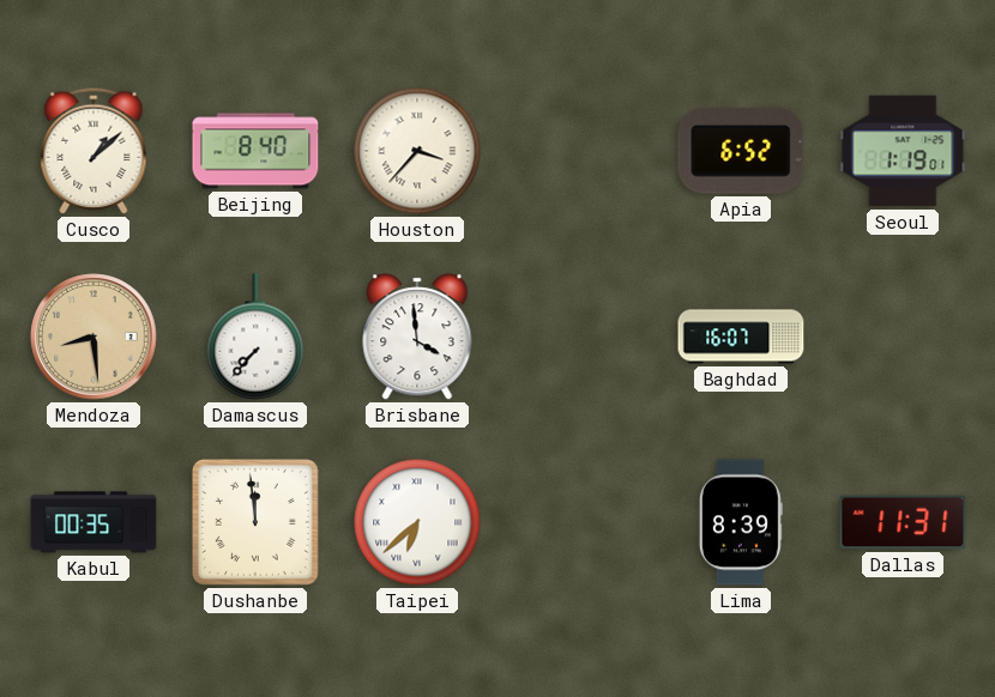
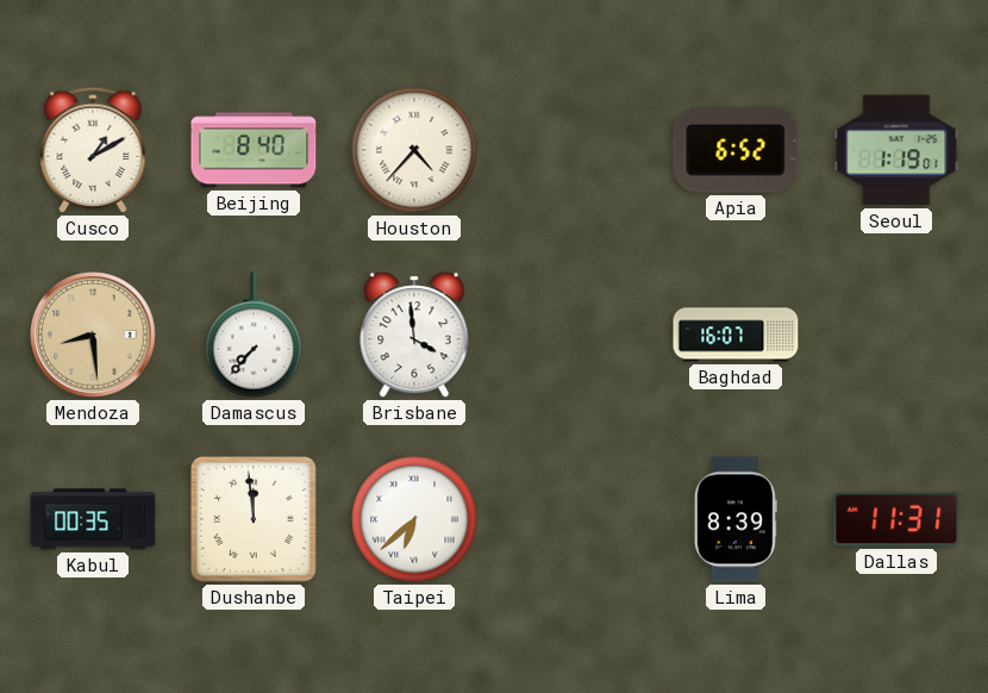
Cusco: 1:08 -> 1:10 (93, 150)
Houston: 3:37 -> 4:37 (414, 150)
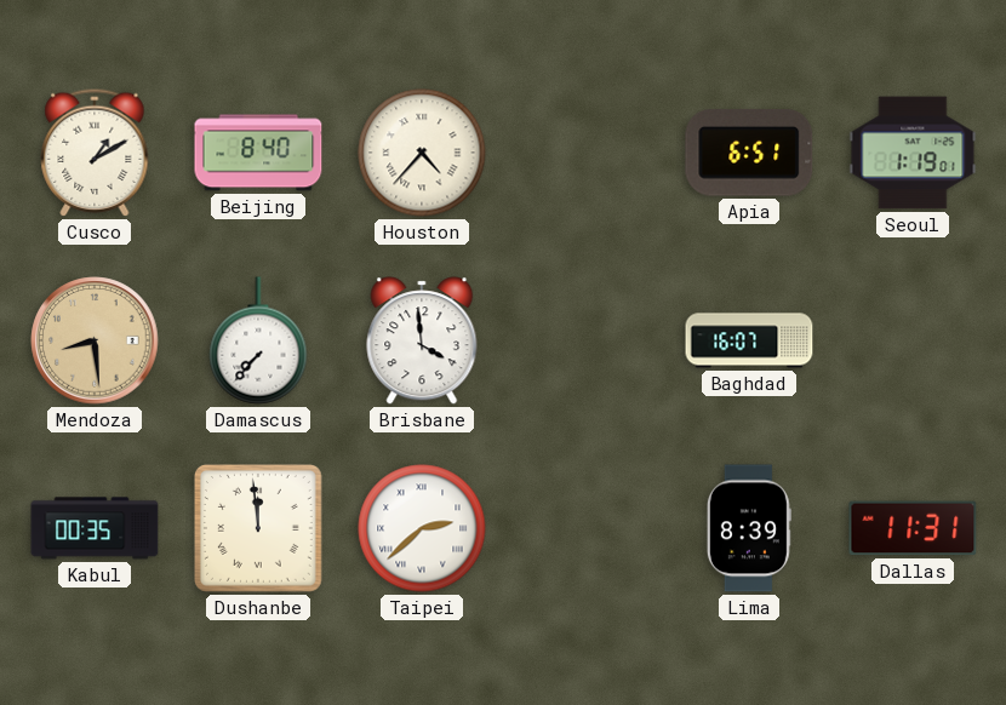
Apia: 6:52 -> 6:51 (749, 153)
Taipei: 6:38 -> 2:38 (422, 528)
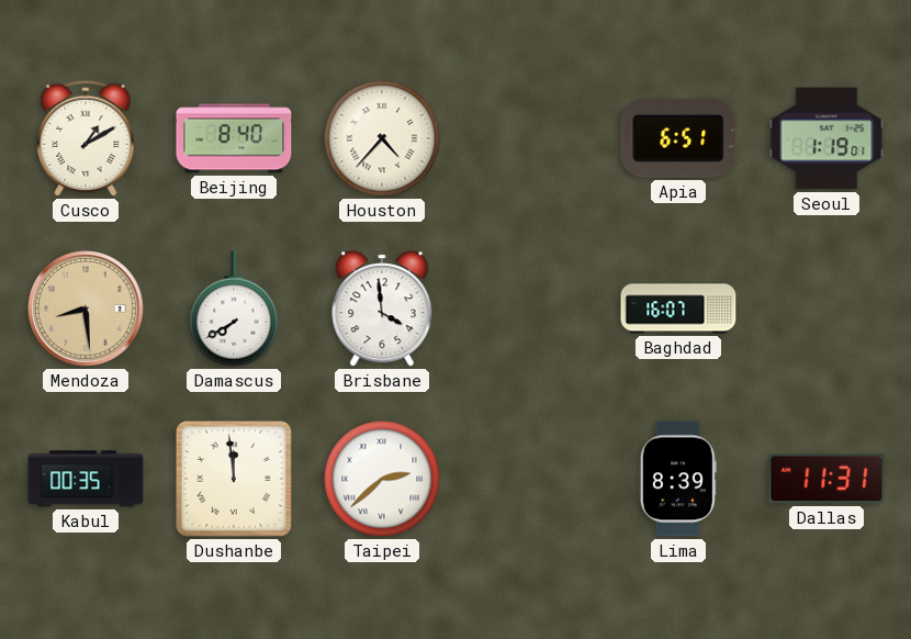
Damascus: 7:37 -> 7:40 (234, 309)
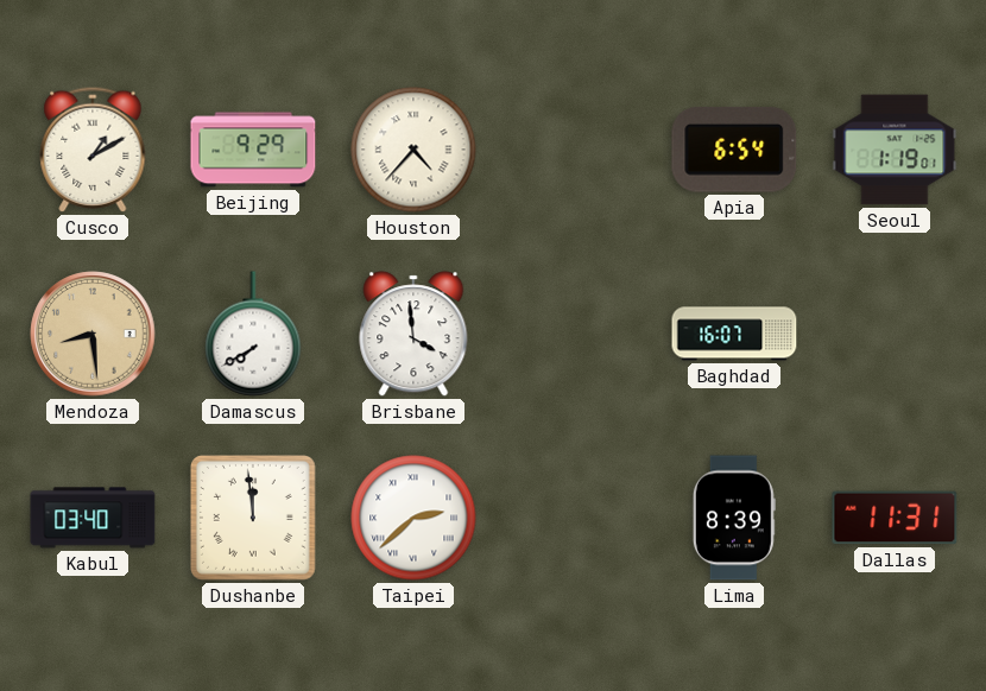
Beijing: 8:40 -> 9:29 (253, 150)
Apia: 6:51 -> 6:54 (734, 150)
Kabul: 00:35 -> 03:40 (93, 518)
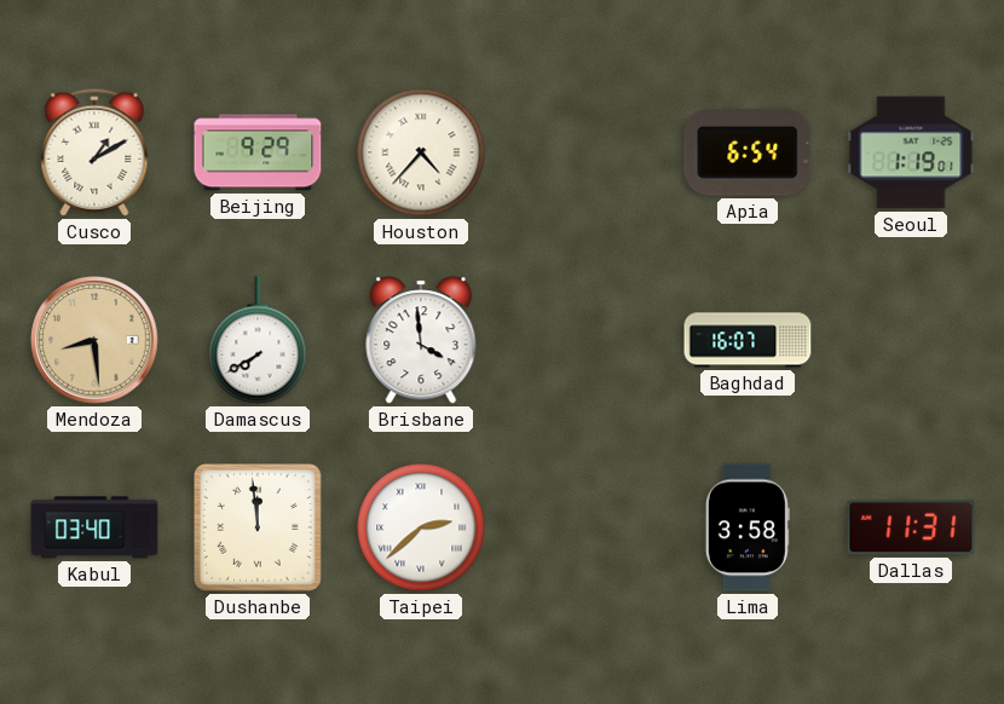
Lima: 8:39 -> 3:58 (748, 527)
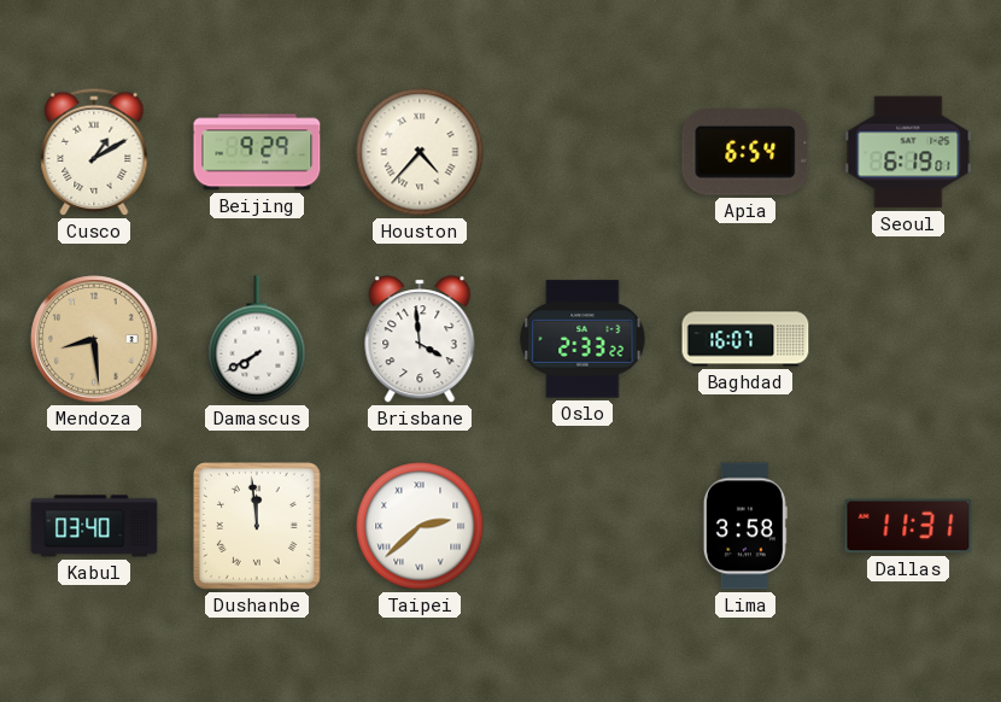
Seoul: 1:19 -> 6:19 (908, 152)
Oslo: none -> 2:33 (583, 339)
